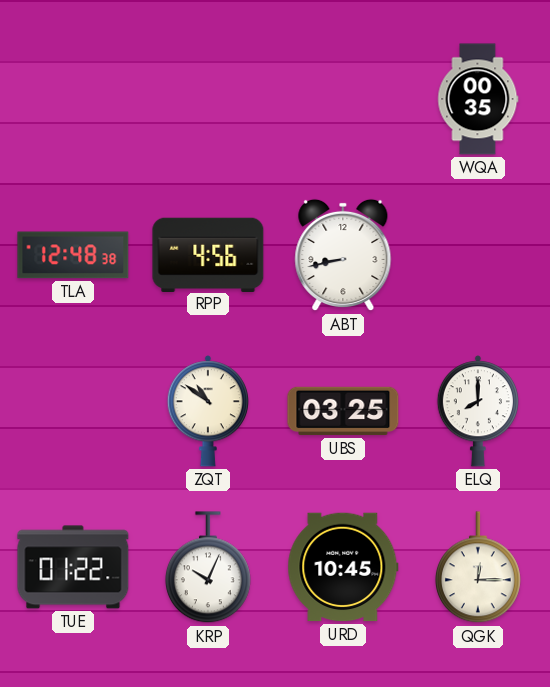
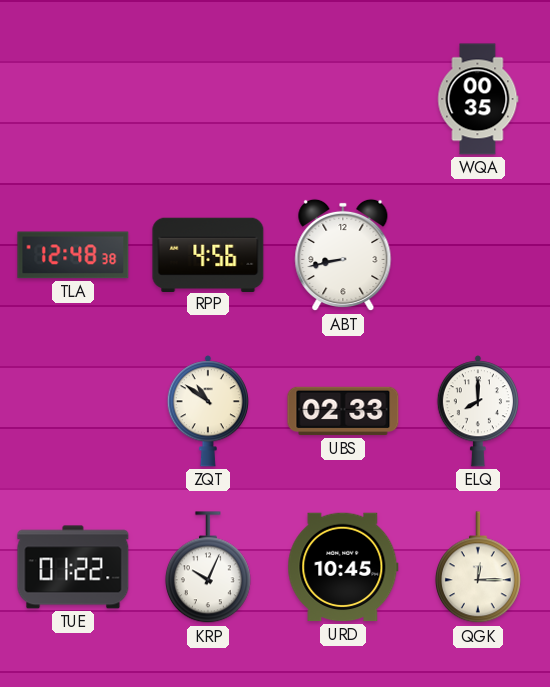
UBS: 03:25 -> 02:33 (343, 411)
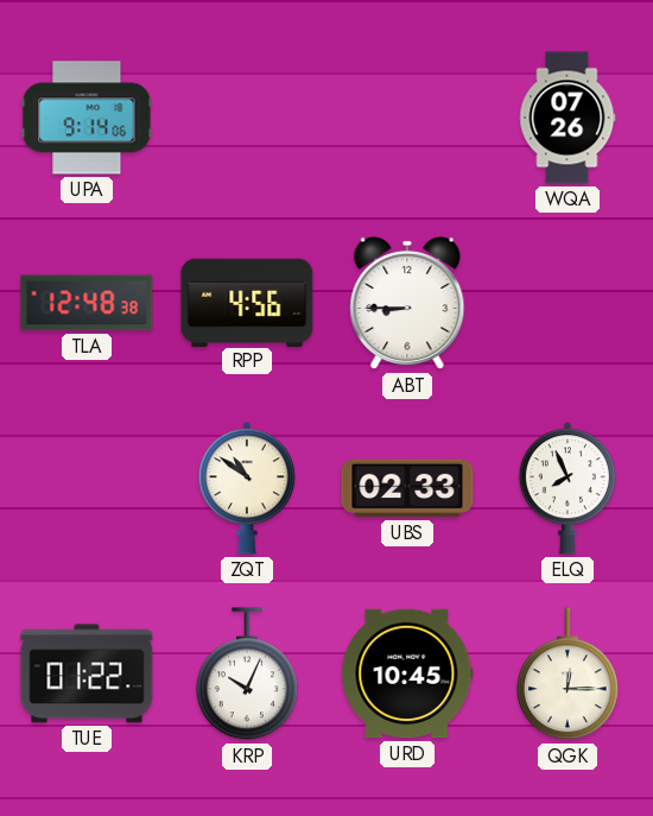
UPA: none -> 9:14 (87, 118)
WQA: 00:35 -> 07:26 (568, 118)
ABT: 8:43 -> 8:45 (407, 303)
ELQ: 8:00 -> 7:56 (568, 488)
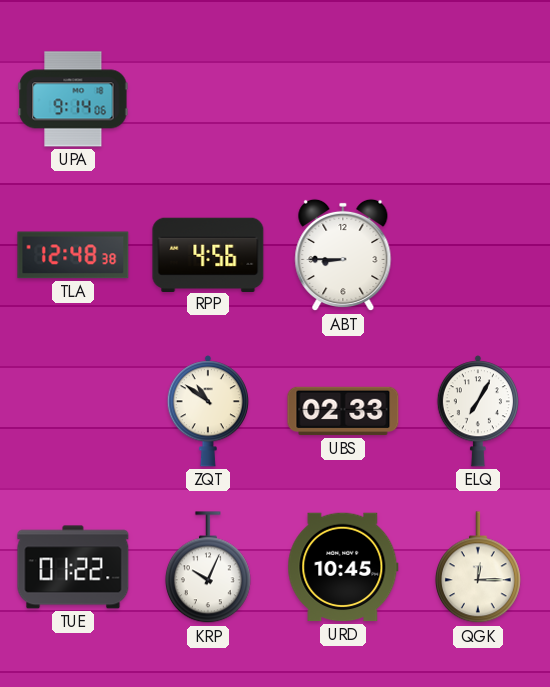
WQA: 07:26 -> none (568, 118)
ELQ: 7:56 -> 7:05 (478, 411)
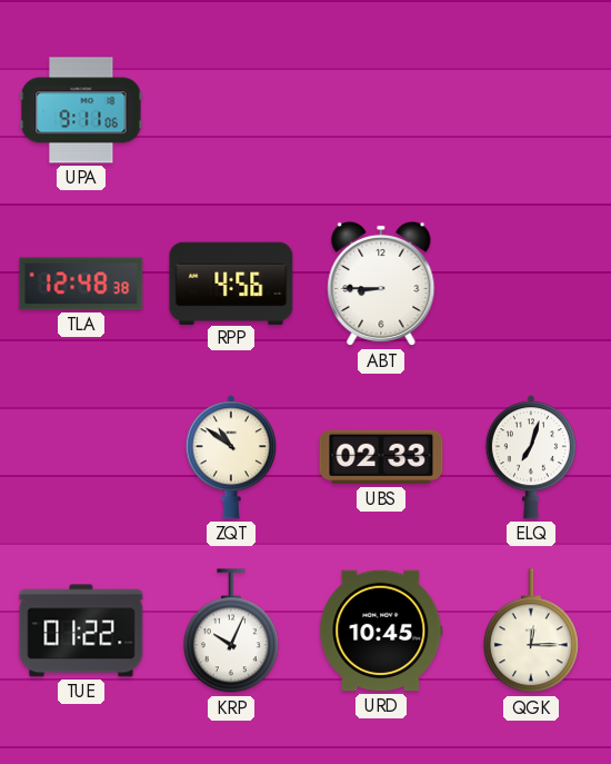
UPA: 9:14 -> 9:11 (81, 110)
ELQ: 7:05 -> 7:03 (531, 457)
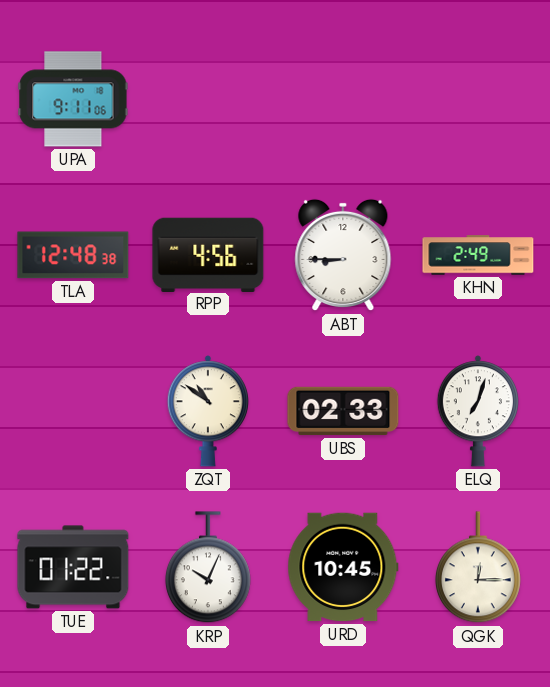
KHN: none -> 2:49 (478, 255)
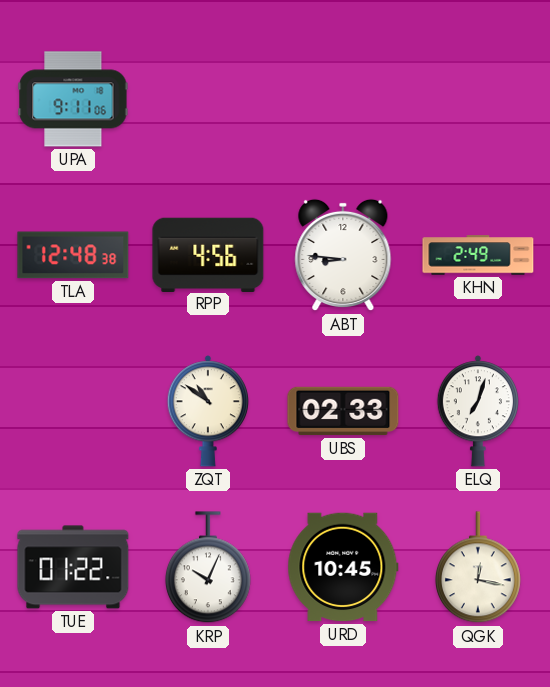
ABT: 8:45 -> 8:46 (343, 255)
QGK: 12:15 -> 12:17 (478, 568)
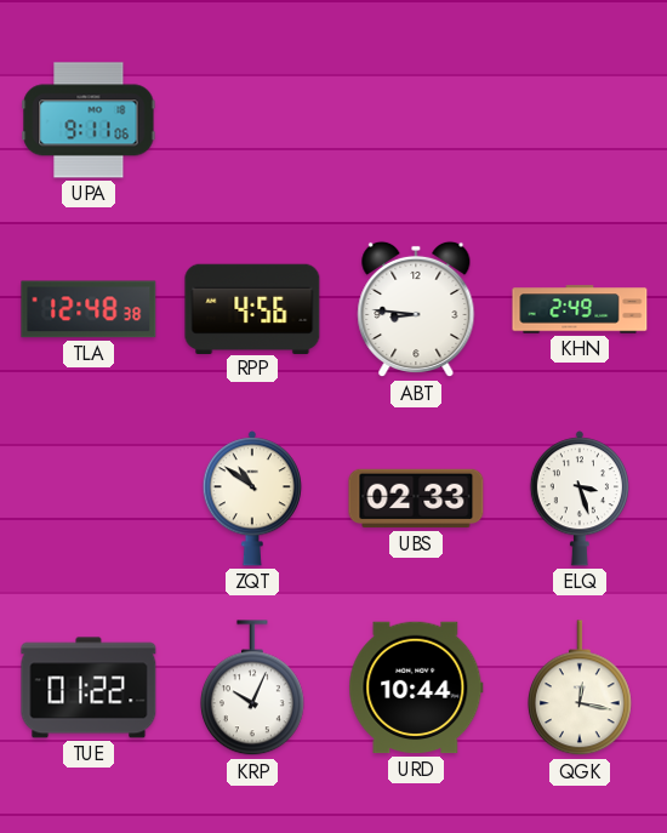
ELQ: 7:03 -> 3:27 (580, 498)
URD: 10:45 -> 10:44 (416, 687)
